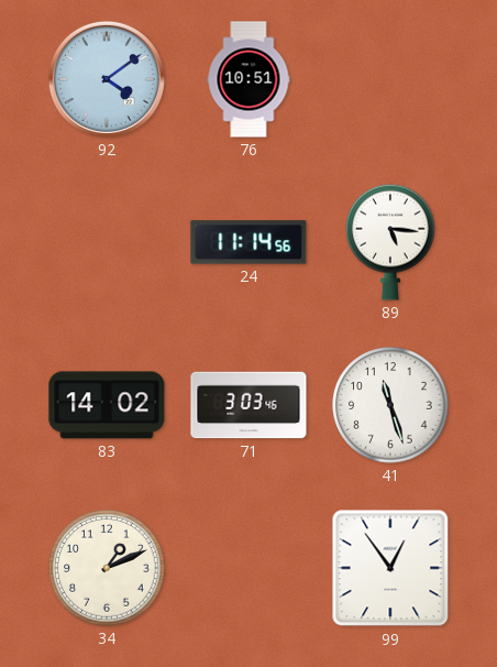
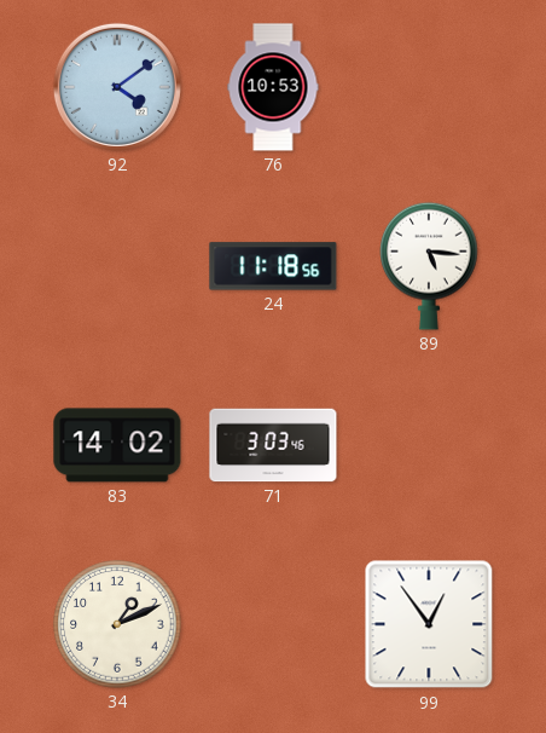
76: 10:51 -> 10:53 (273, 87)
24: 11:14 -> 11:18 (273, 266)
41: 11:27 -> none (390, 405)
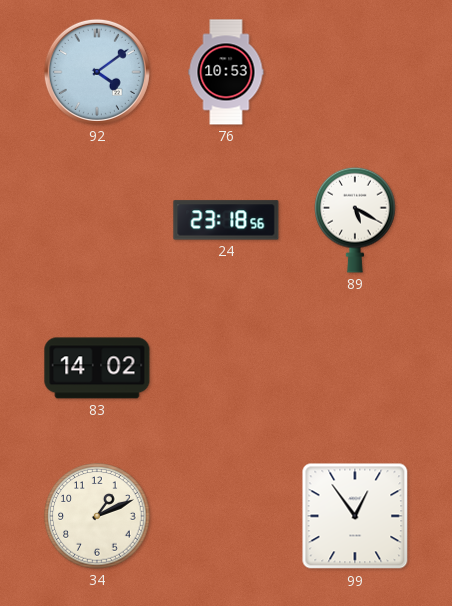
24: 11:18 -> 23:18 (226, 220)
89: 5:16 -> 5:20 (355, 220)
71: 3:03 -> none (273, 445)
